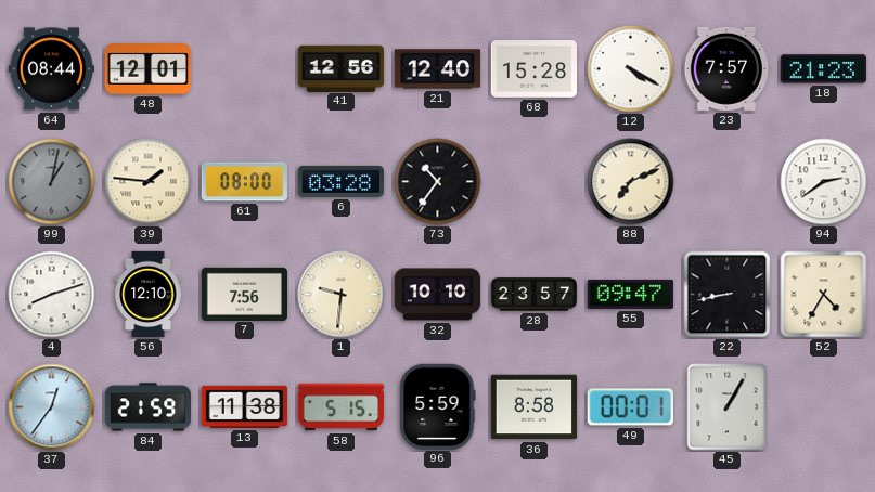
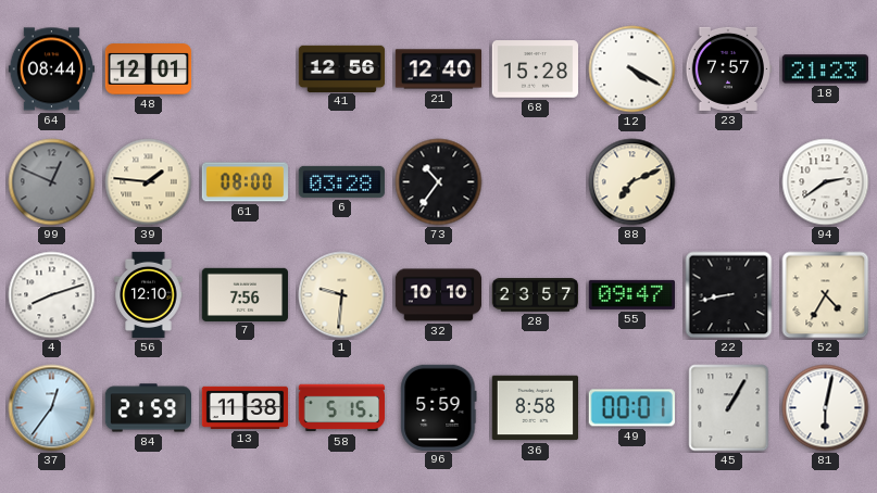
99: 1:02 -> 12:49 (52, 182)
81: none -> 6:02 (826, 408)
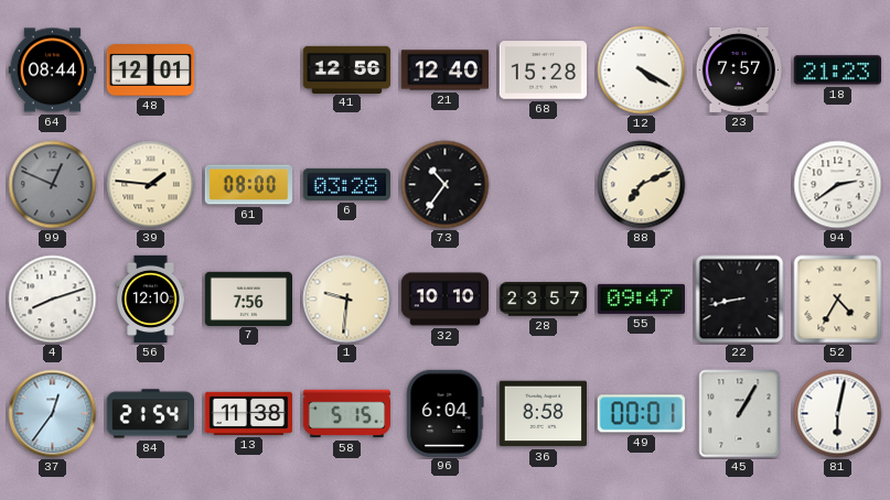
84: 21:59 -> 21:54 (151, 414)
96: 5:59 -> 6:04 (446, 413)
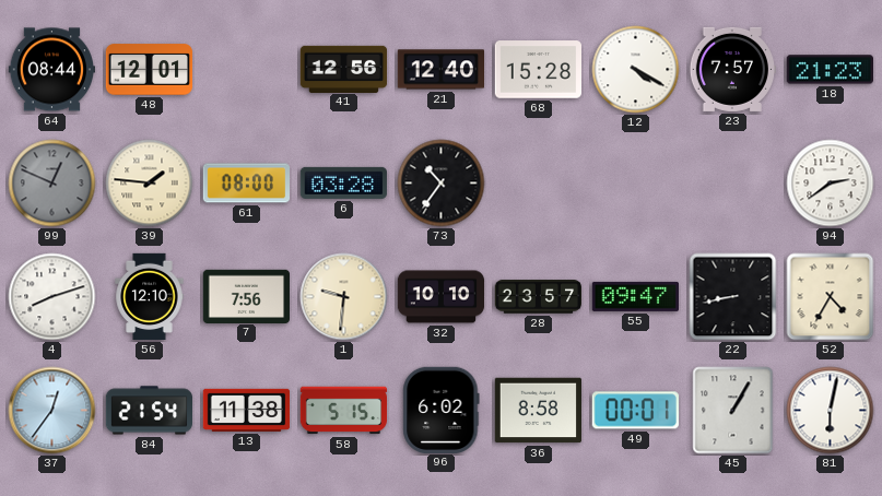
88: 7:11 -> none (642, 185)
96: 6:04 -> 6:02 (442, 410)
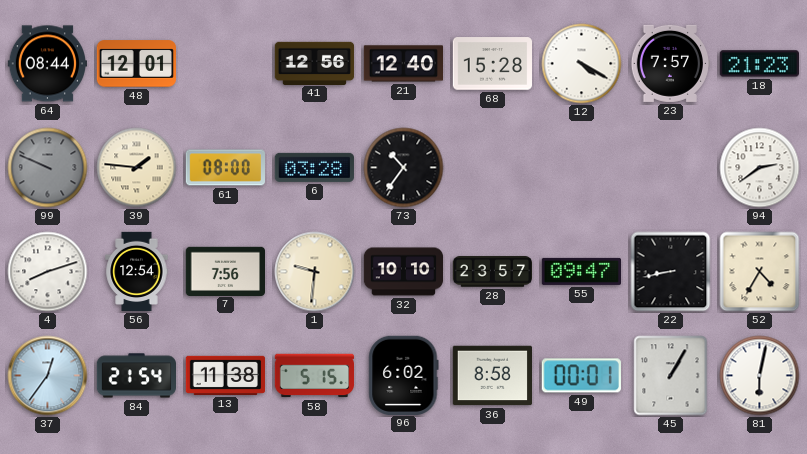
99: 12:49 -> 9:49 (48, 168)
56: 12:10 -> 12:54 (137, 272)
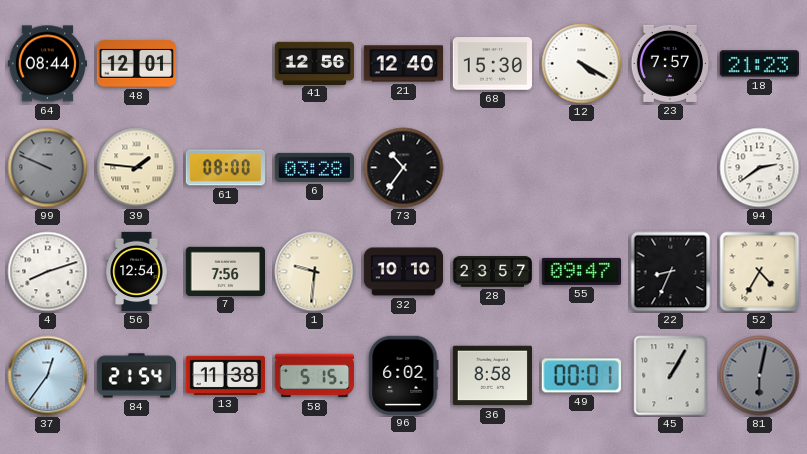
68: 15:28 -> 15:30 (492, 64)
22: 8:43 -> 8:34 (671, 272)
81 dial: white -> grey (760, 376)
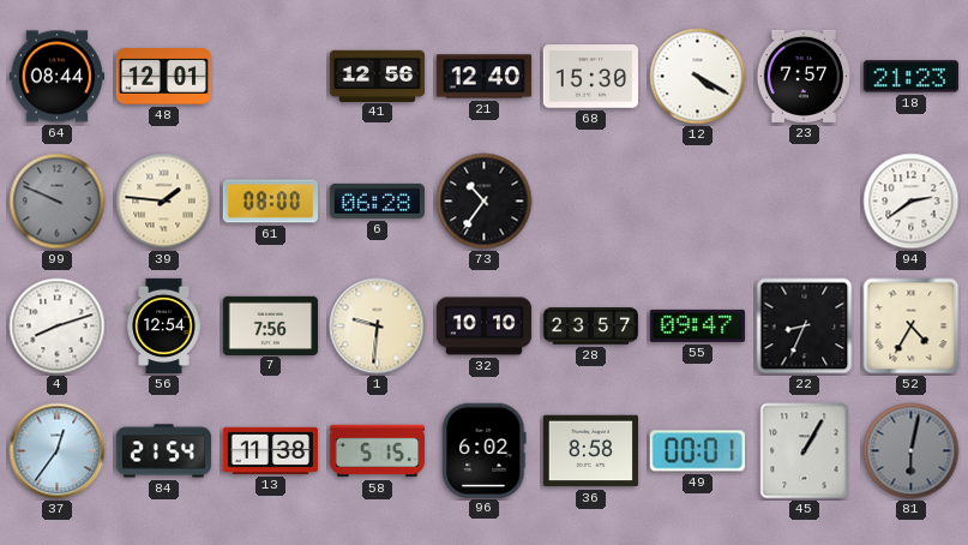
6: 03:28 -> 06:28 (377, 200)
